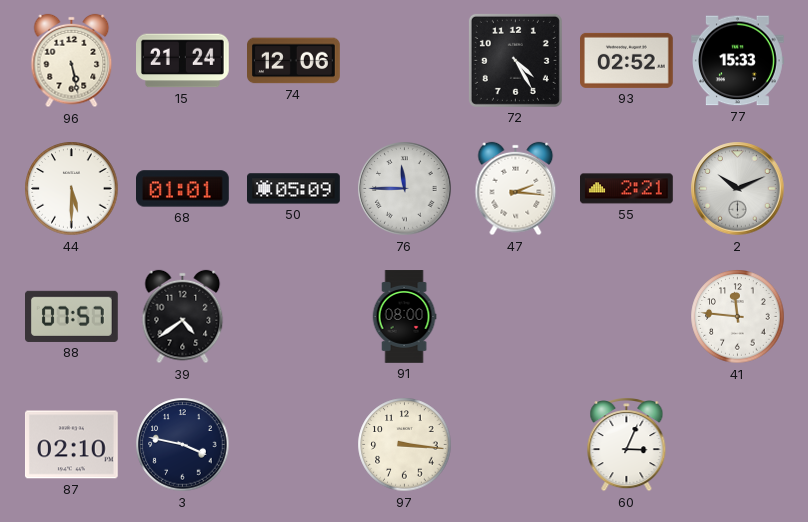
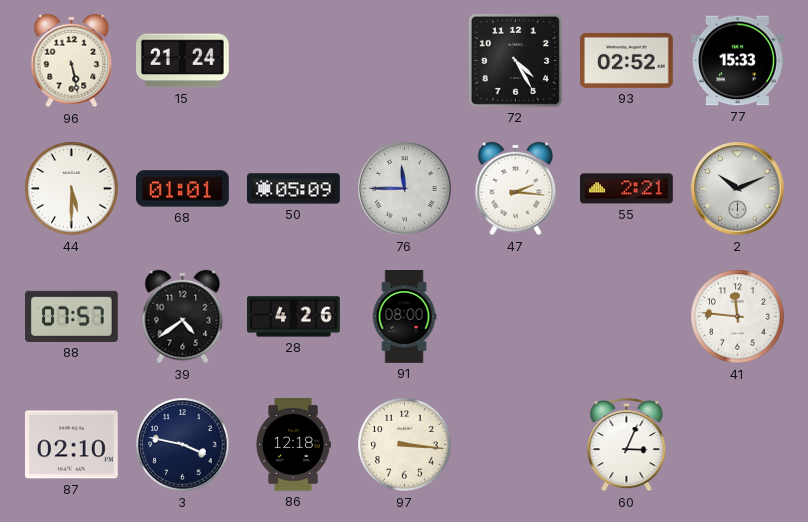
74: 12:06 -> none (294, 61)
28: none -> 4:26 (294, 317)
86: none -> 12:18 (293, 445)
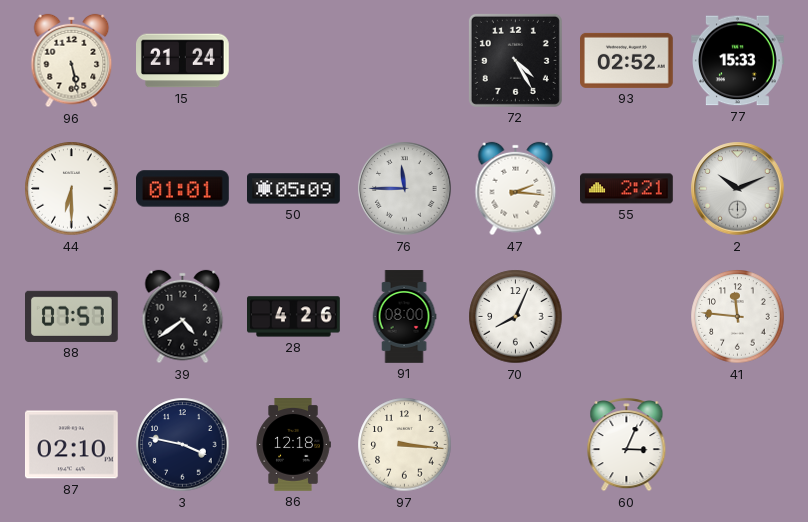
44: 5:30 -> 6:30 (72, 189)
70: none -> 8:04 (516, 317)
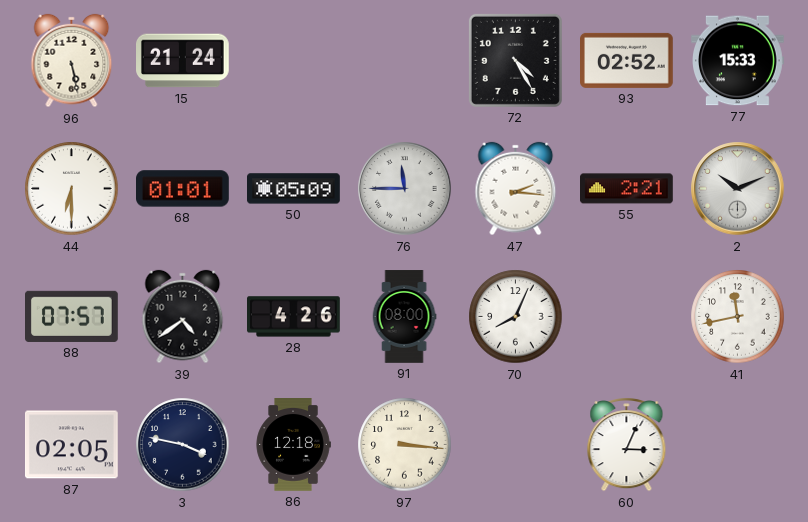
41: 11:46 -> 11:43 (738, 317)
87: 02:10 -> 02:05 (72, 445)
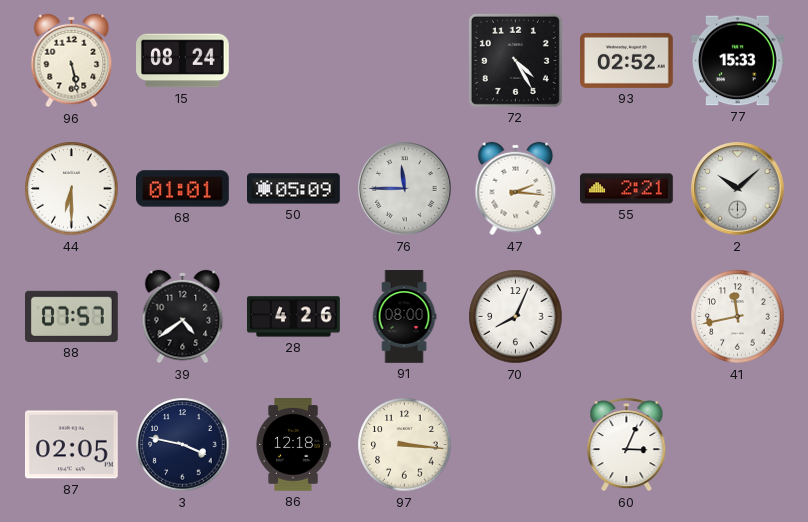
15: 21:24 -> 08:24 (183, 61)
2: 10:11 -> 10:08 (738, 189)
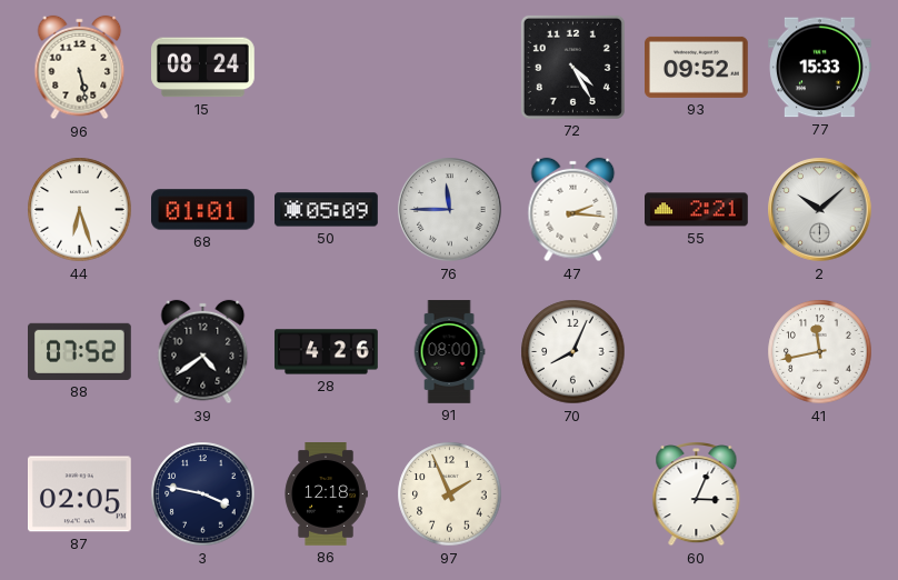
93: 02:52 -> 09:52 (697, 67)
44: 6:30 -> 6:27 (80, 210)
88: 07:57 -> 07:52 (80, 351)
97: 3:16 -> 1:56 (450, 494)
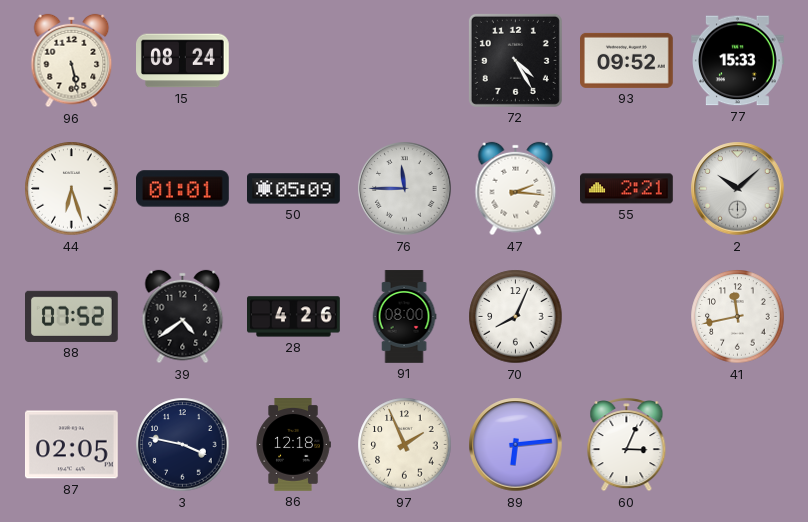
89: none -> 6:14 (516, 445)
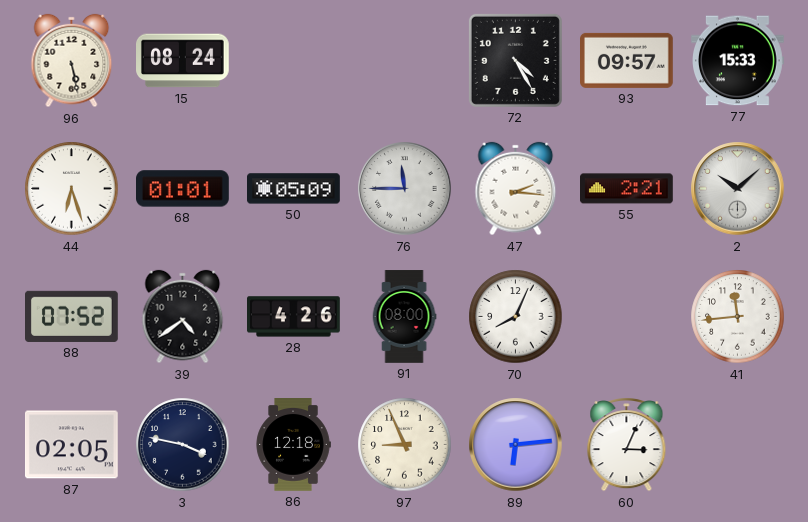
93: 09:52 -> 09:57 (627, 60)
41: 11:43 -> 11:44 (738, 317)
97: 1:56 -> 8:56 (405, 445)
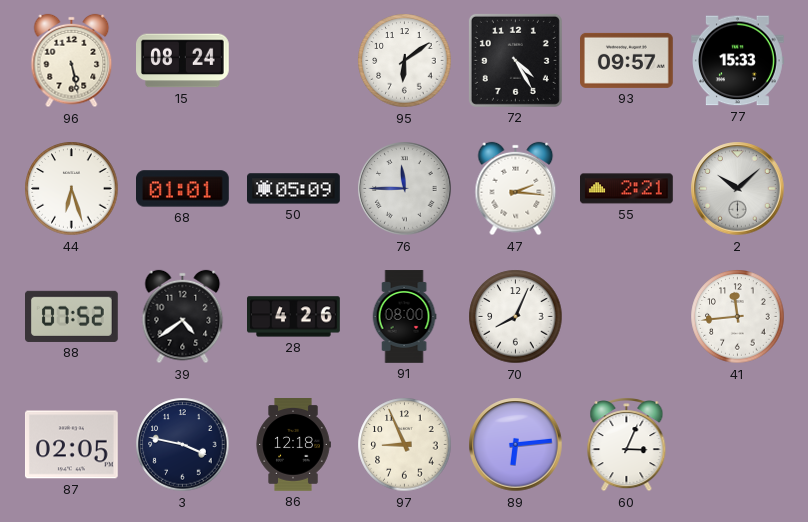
95: none -> 6:09 (405, 61)
